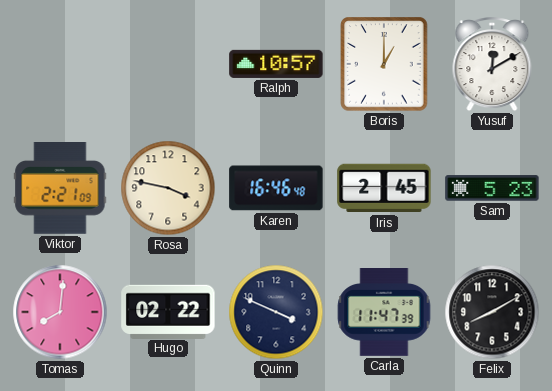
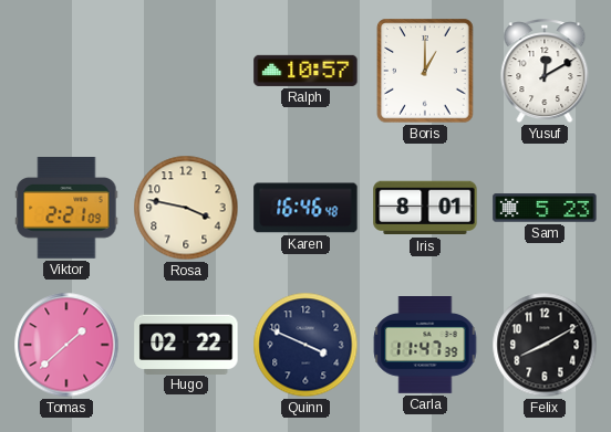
Iris: 2:45 -> 8:01 (425, 208)
Tomas: 8:01 -> 1:38 (66, 345)
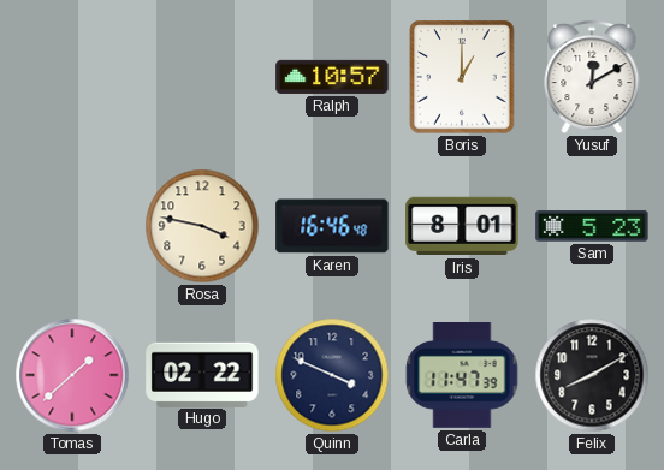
Viktor: 2:21 -> none (66, 209)
